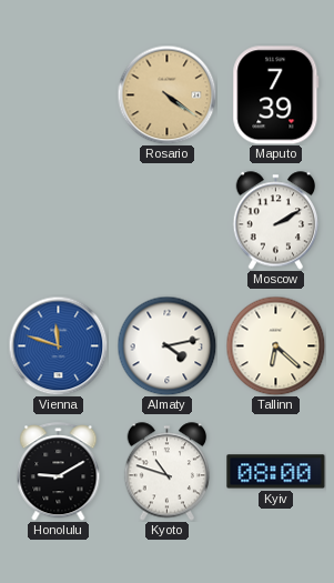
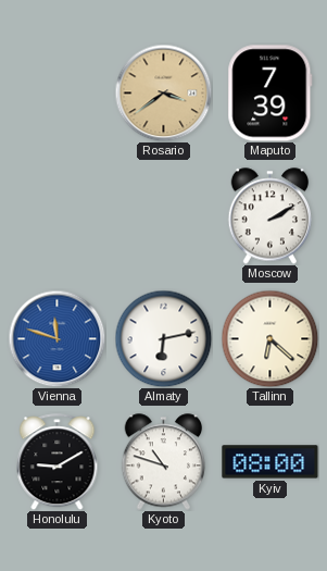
Rosario: 4:21 -> 3:39 (163, 92)
Almaty: 4:13 -> 6:13 (163, 338)
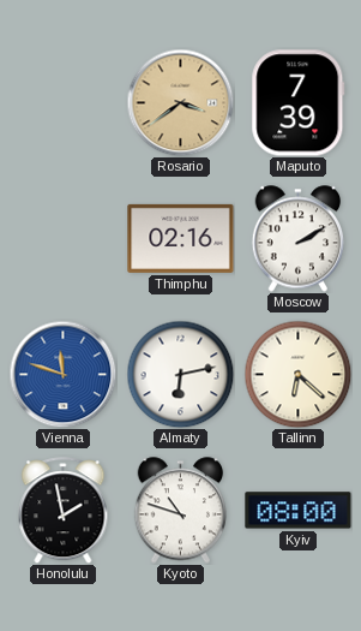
Thimphu: none -> 02:16 (181, 238)
Honolulu: 9:10 -> 1:58 (64, 511)
